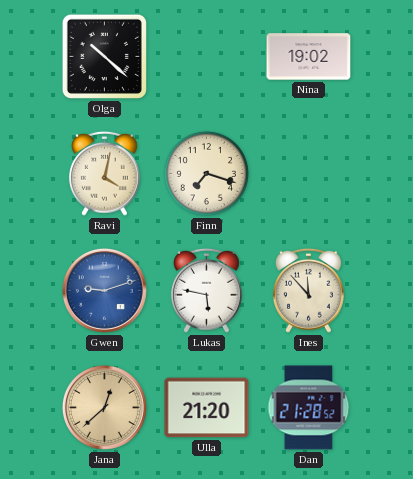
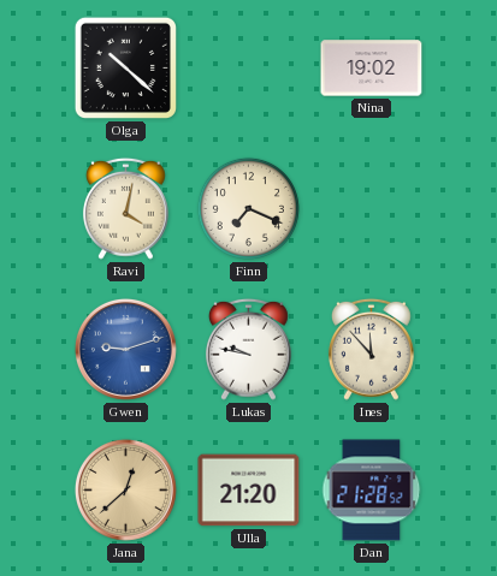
Finn: 7:18 -> 7:19 (248, 208)
Lukas: 5:47 -> 9:47 (248, 349)
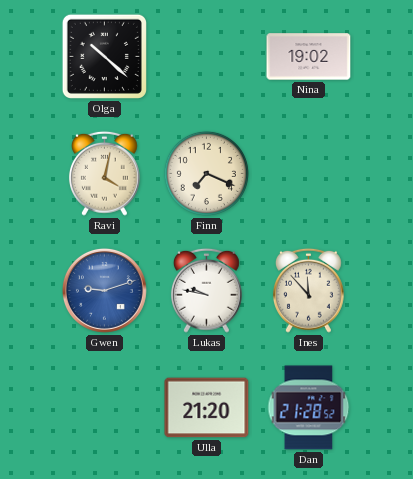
Jana: 12:38 -> none (125, 489)
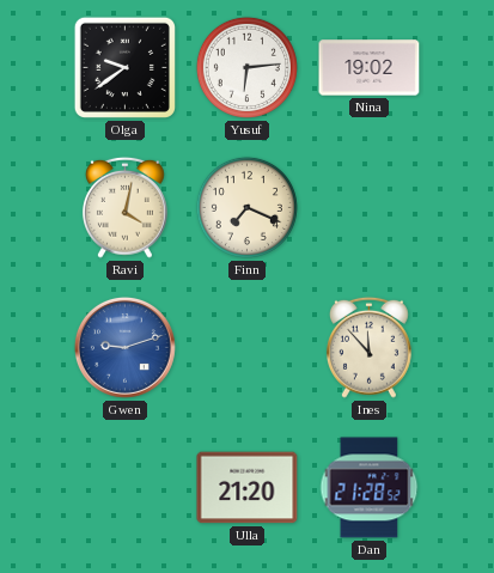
Olga: 10:22 -> 9:39 (124, 67)
Yusuf: none -> 6:14 (246, 67)
Lukas: 9:47 -> none (206, 290)
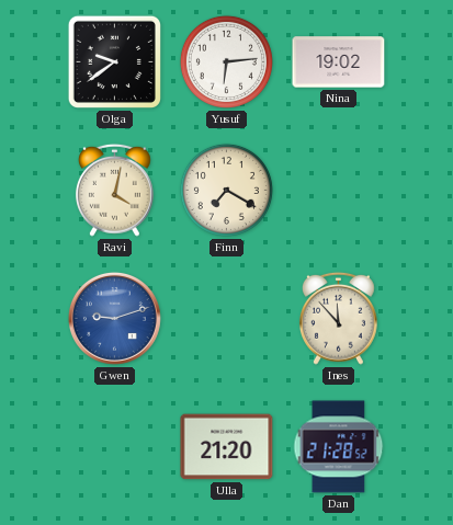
Finn: 7:19 -> 7:20 (226, 190)
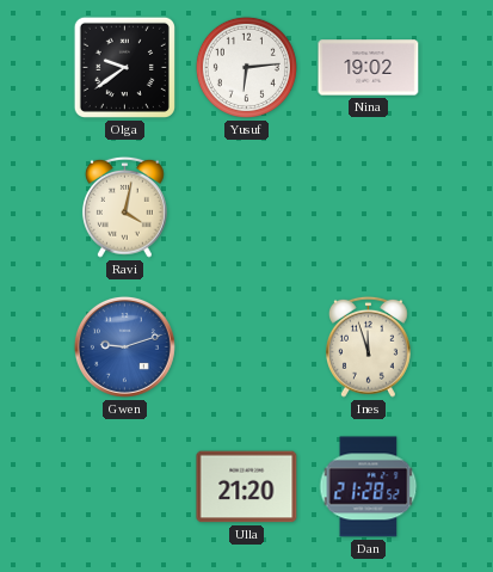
Finn: 7:20 -> none (226, 190)
Ines: 11:53 -> 11:57 (368, 346)
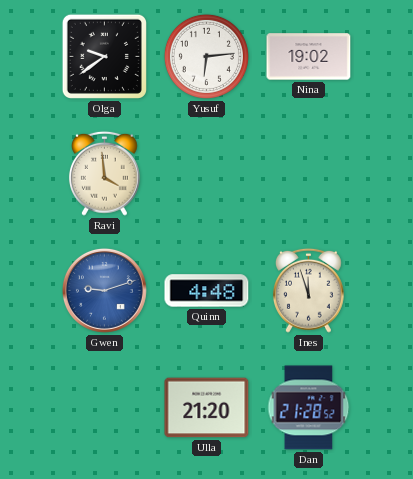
Ravi: 4:02 -> 3:59 (104, 173)
Quinn: none -> 4:48 (207, 291)
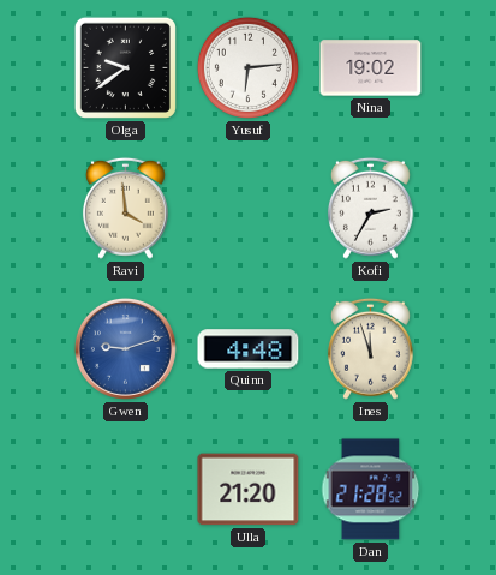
Kofi: none -> 2:35 (370, 208)
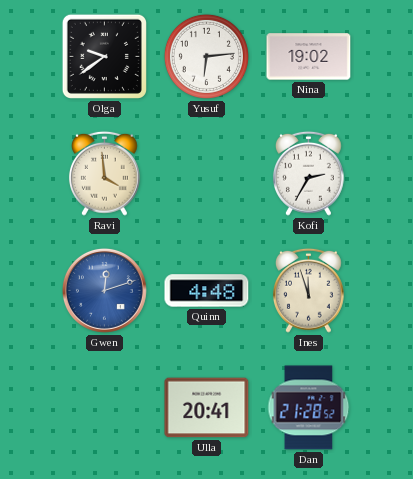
Gwen: 9:12 -> 12:12 (104, 290)
Ulla: 21:20 -> 20:41 (207, 408)
